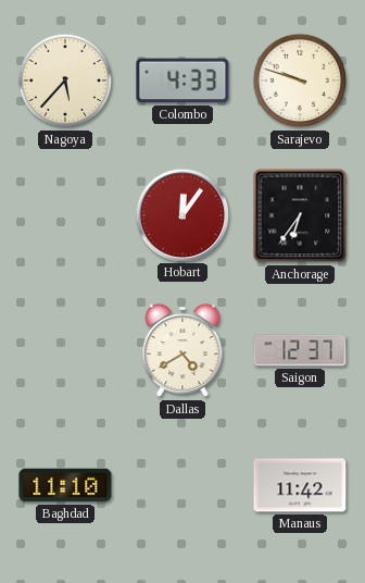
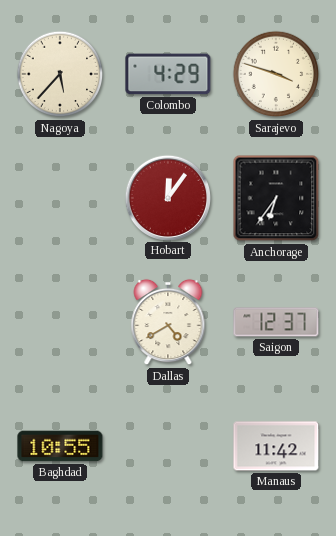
Colombo: 4:33 -> 4:29 (168, 74)
Sarajevo: 9:48 -> 3:48 (276, 74)
Baghdad: 11:10 -> 10:55 (60, 446)
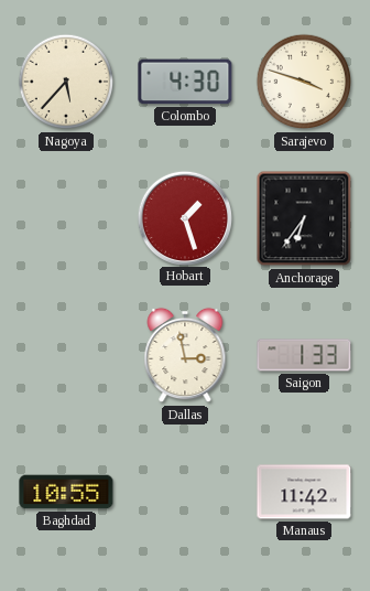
Colombo: 4:29 -> 4:30 (185, 82)
Hobart: 12:06 -> 1:27 (184, 217)
Dallas: 4:40 -> 2:58 (185, 355)
Saigon: 12:37 -> 1:33 (304, 355)
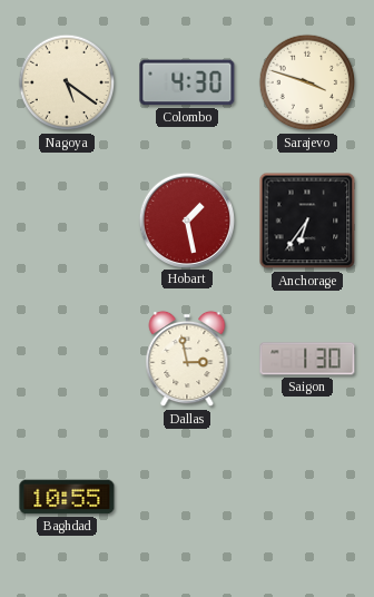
Nagoya: 5:37 -> 5:21 (67, 82)
Hobart: 1:27 -> 1:28 (186, 219)
Saigon: 1:33 -> 1:30 (307, 359)
Manaus: 11:42 -> none (304, 492)
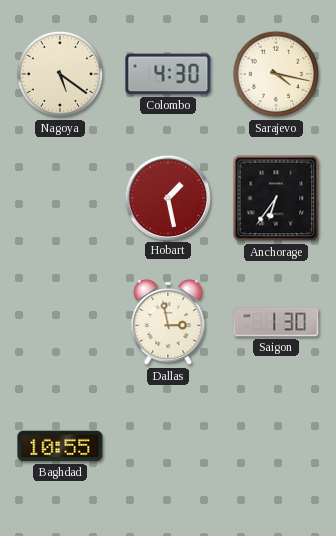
Sarajevo: 3:48 -> 4:17 (276, 74)
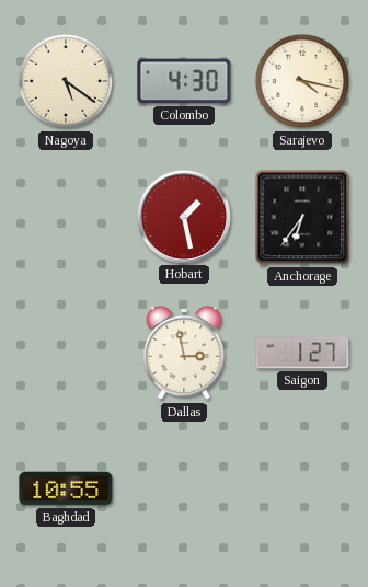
Saigon: 1:30 -> 1:27 (302, 353)
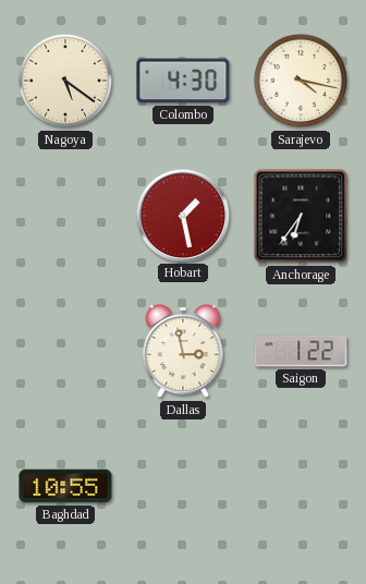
Saigon: 1:27 -> 1:22 (301, 351)
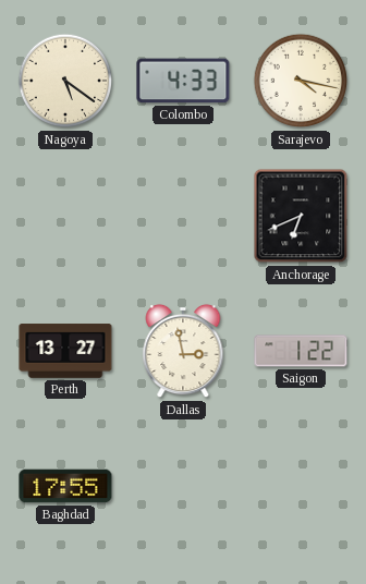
Colombo: 4:30 -> 4:33 (183, 81)
Hobart: 1:28 -> none (182, 215)
Anchorage: 6:36 -> 6:41 (301, 216)
Perth: none -> 13:27 (65, 351)
Baghdad: 10:55 -> 17:55 (65, 486)
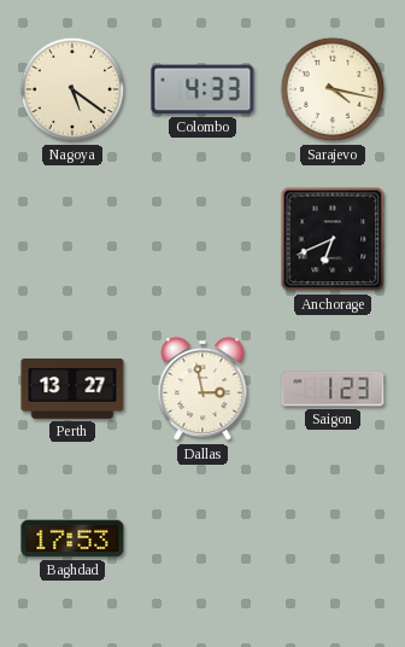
Saigon: 1:22 -> 1:23 (333, 389)
Baghdad: 17:55 -> 17:53 (72, 538)
